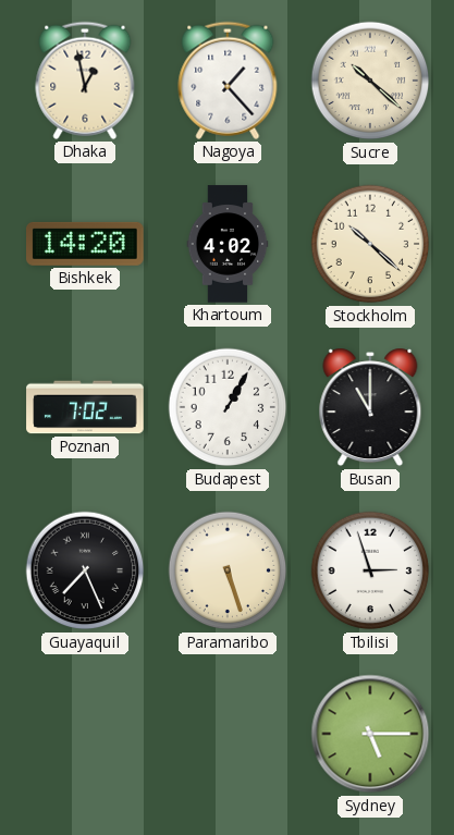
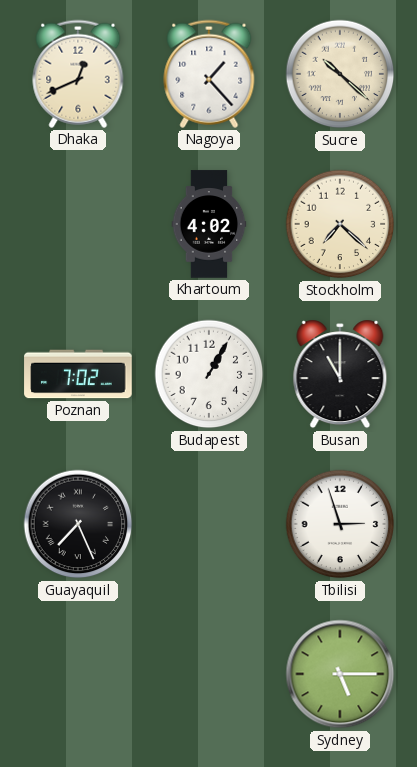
Dhaka: 12:58 -> 12:41 (78, 74)
Bishkek: 14:20 -> none (86, 244)
Stockholm: 10:22 -> 7:22 (340, 224)
Paramaribo: 5:27 -> none (228, 570)
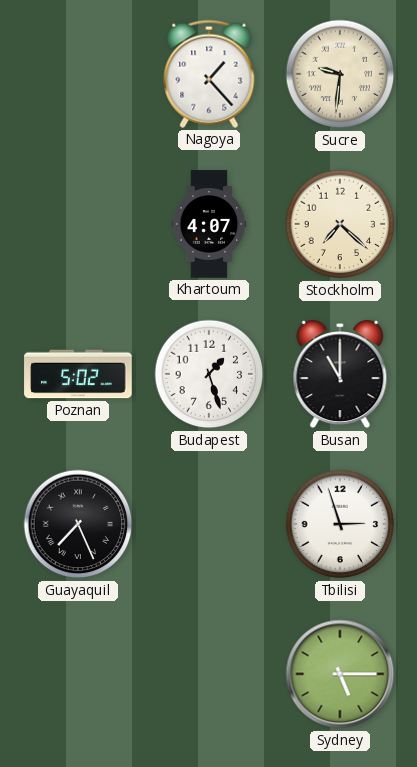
Dhaka: 12:41 -> none (78, 74)
Sucre: 10:22 -> 9:31 (340, 74)
Khartoum: 4:02 -> 4:07 (209, 224)
Poznan: 7:02 -> 5:02 (78, 374)
Budapest: 1:05 -> 1:27 (209, 374)
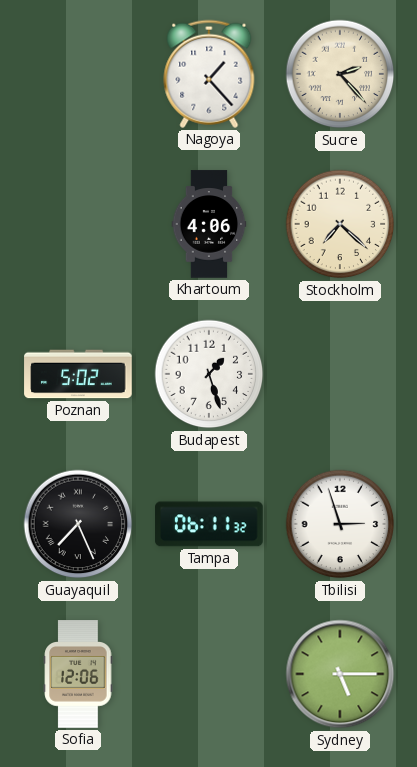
Sucre: 9:31 -> 2:23 (340, 74)
Khartoum: 4:07 -> 4:06 (209, 224)
Busan: 11:00 -> none (340, 374)
Tampa: none -> 06:11 (209, 524)
Sofia: none -> 12:06 (78, 674)
